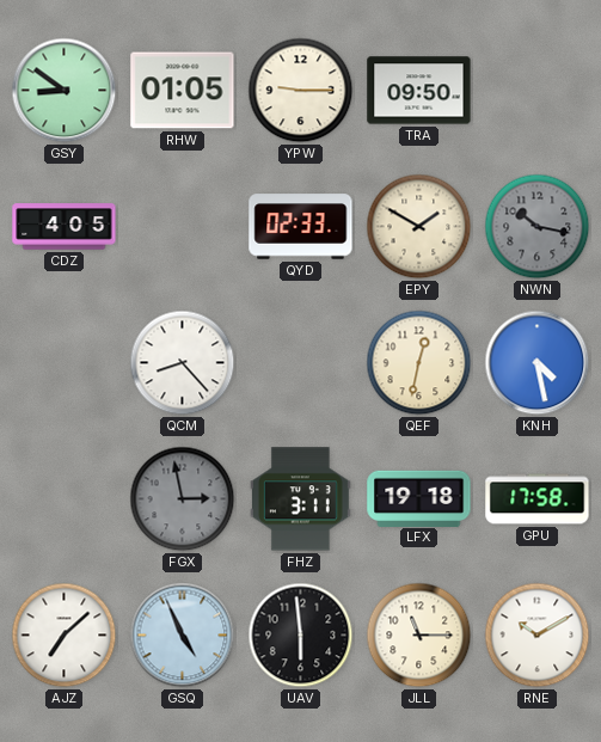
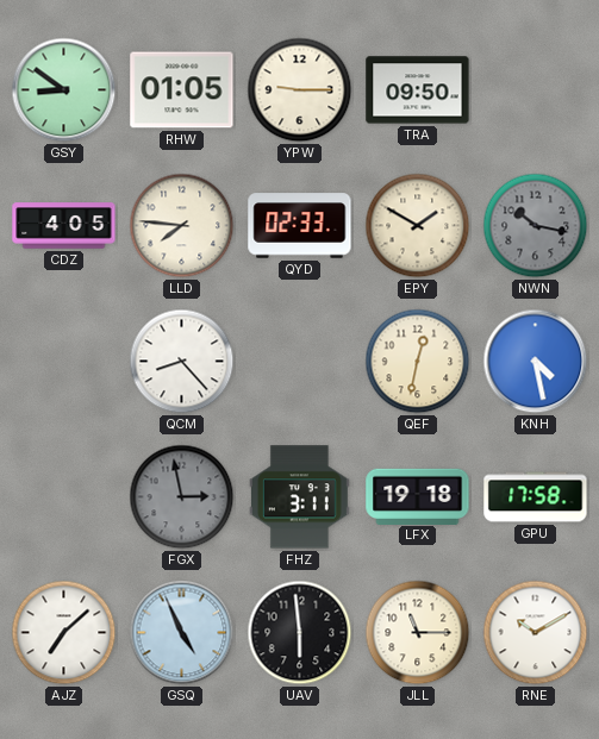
LLD: none -> 7:46 (182, 226)
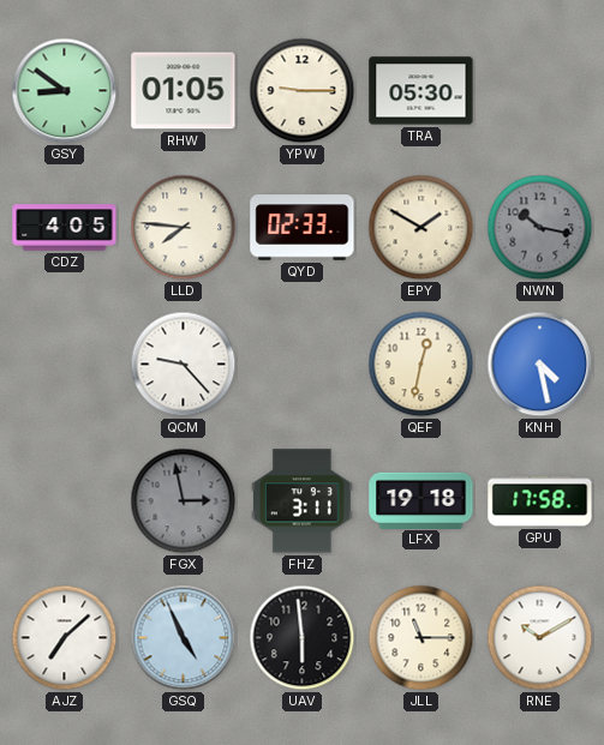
TRA: 09:50 -> 05:30 (421, 91)
QCM: 8:23 -> 9:23 (184, 365)
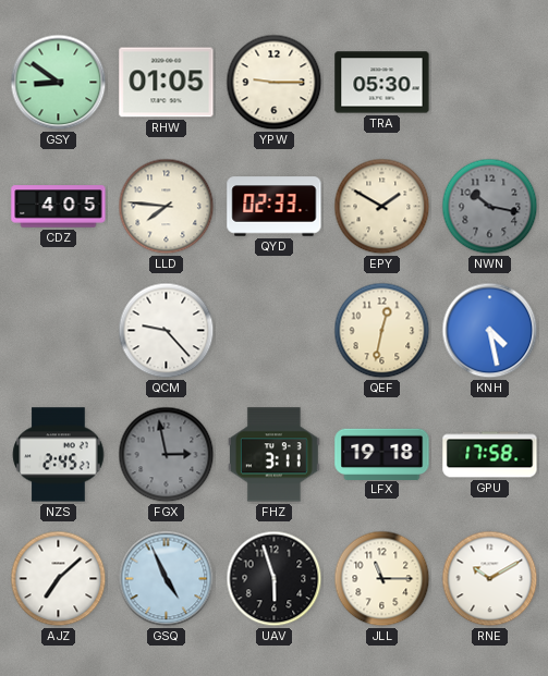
NZS: none -> 2:45 (59, 455)
UAV: 5:59 -> 5:57 (275, 579)
